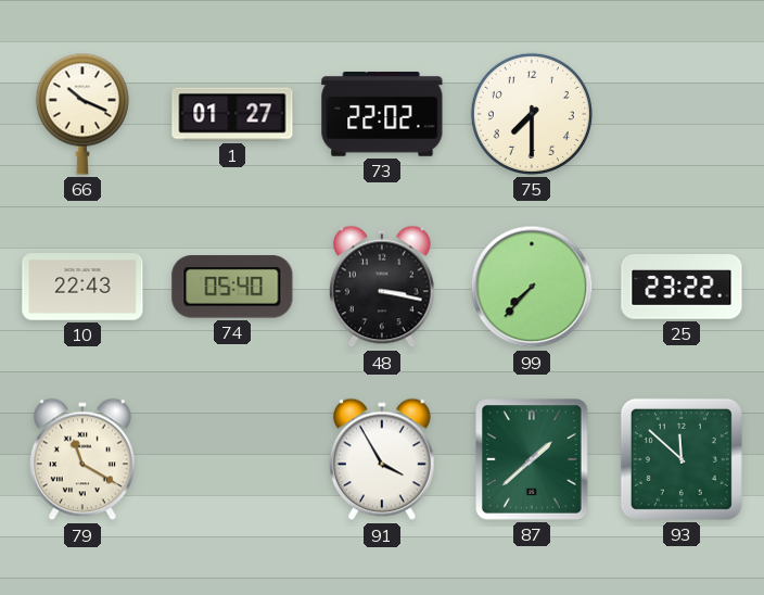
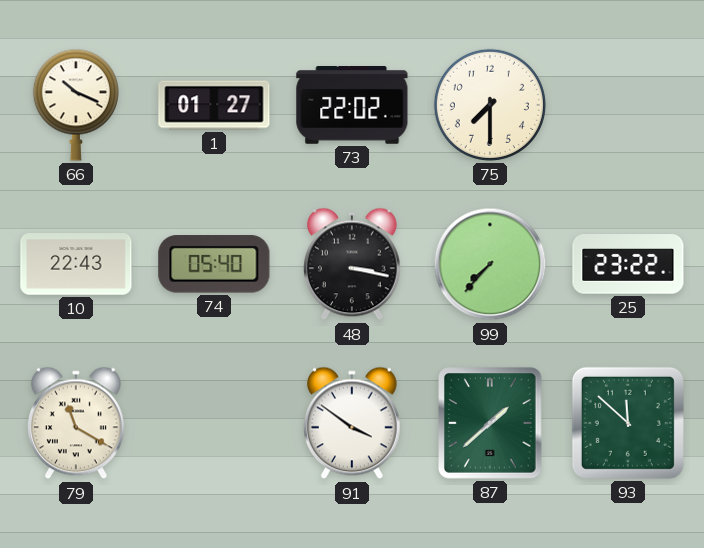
91: 3:55 -> 3:51 (353, 423)
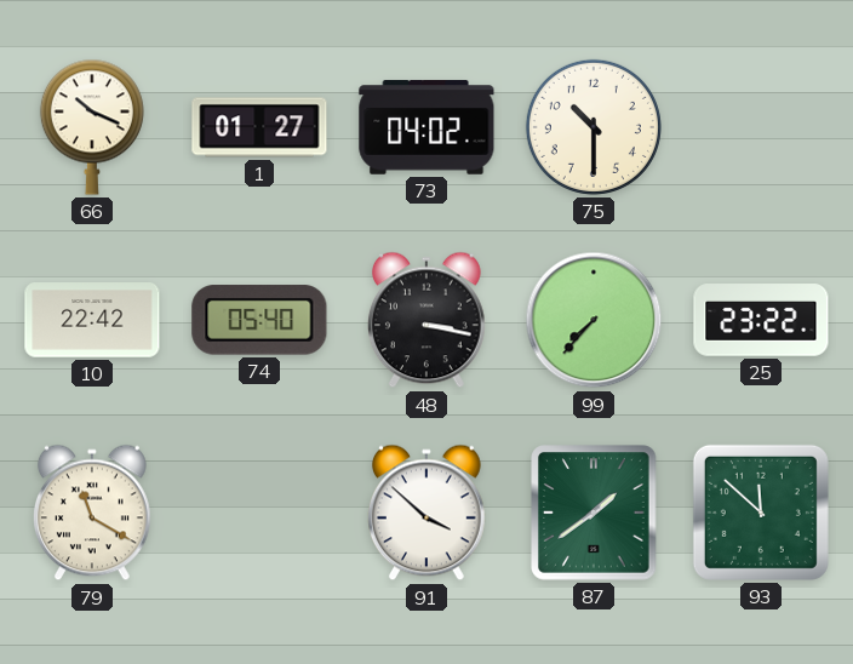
73: 22:02 -> 04:02 (426, 128)
75: 7:30 -> 10:30 (594, 127)
10: 22:43 -> 22:42 (92, 320)
91: 3:51 -> 3:52 (428, 513)
87: 1:38 -> 1:39 (594, 513)
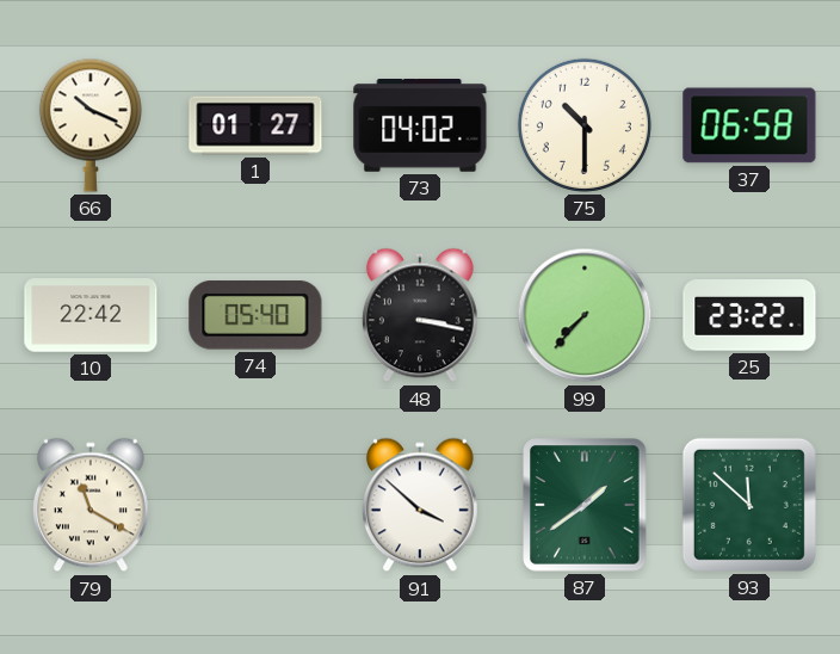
37: none -> 06:58 (749, 125)
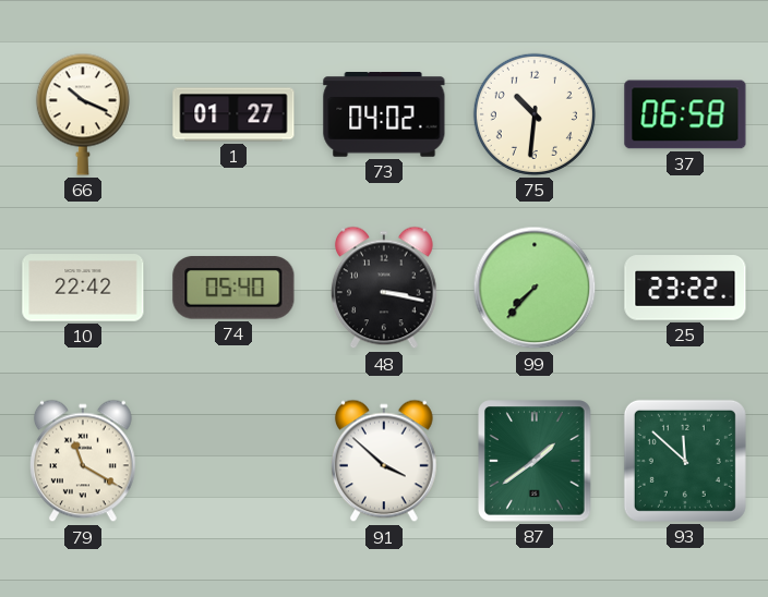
75: 10:30 -> 10:31 (535, 114)
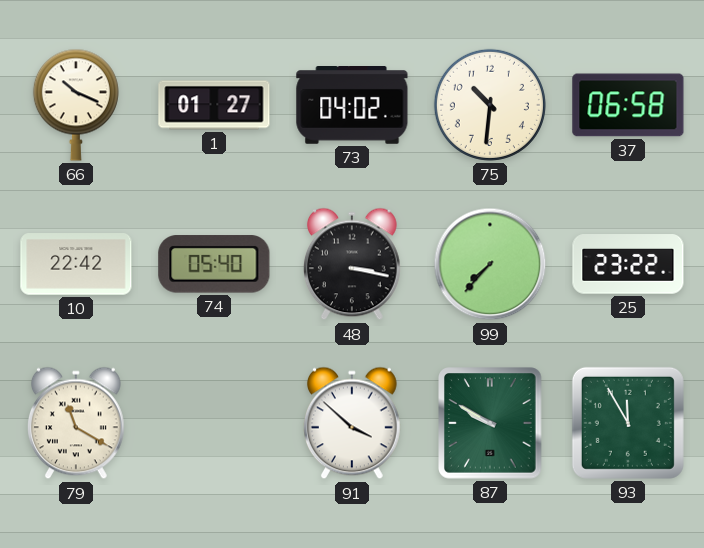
87: 1:39 -> 9:50 (490, 423)
93: 11:52 -> 11:55 (628, 423)
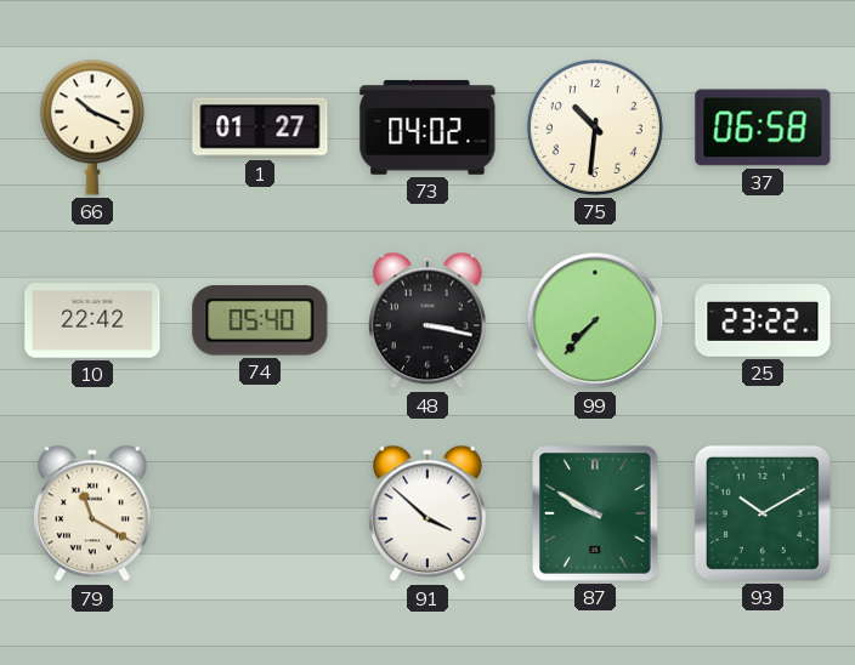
93: 11:55 -> 10:10 (763, 513)
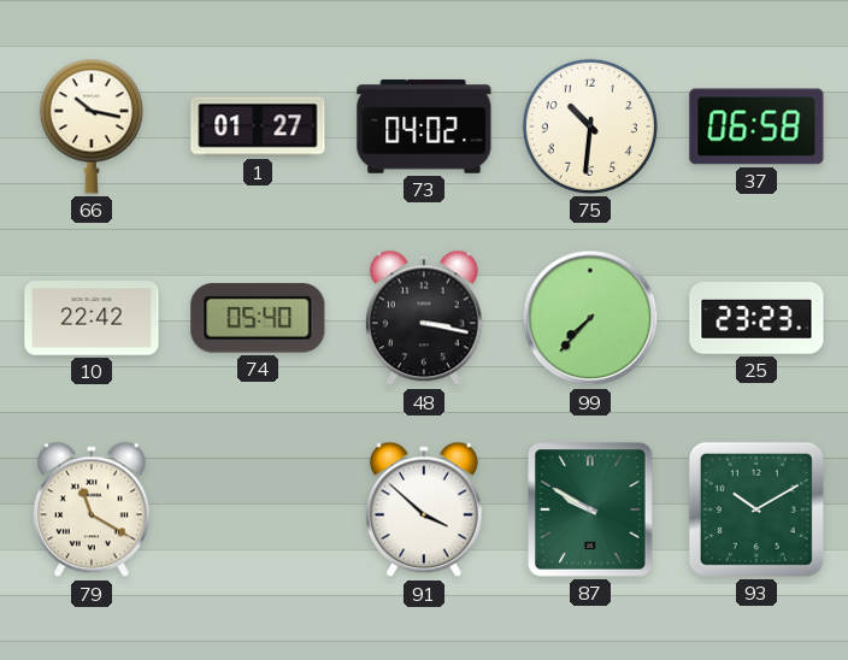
66: 10:19 -> 10:17 (92, 126)
25: 23:22 -> 23:23 (756, 318)
